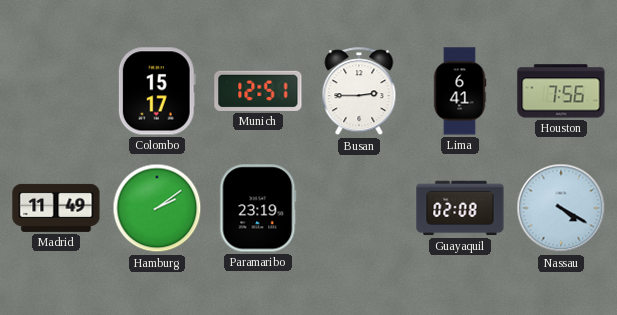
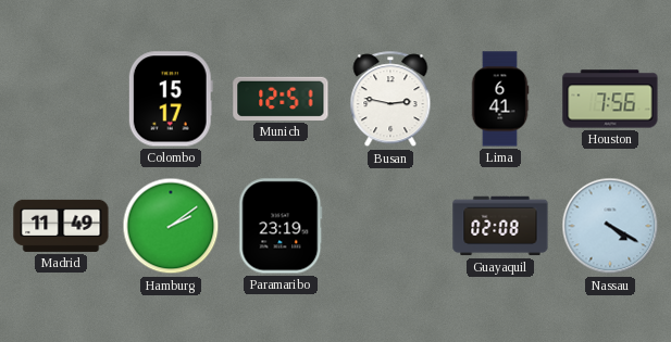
Busan: 2:45 -> 2:47 (390, 100)
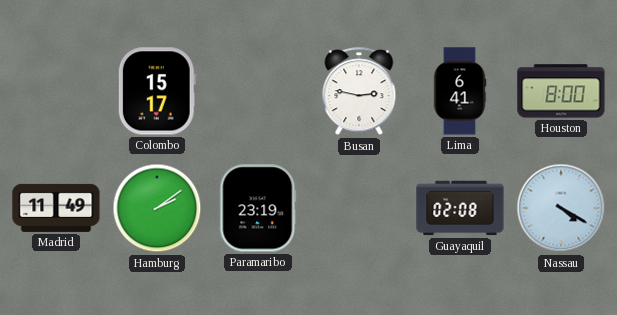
Munich: 12:51 -> none (281, 99)
Houston: 7:56 -> 8:00 (561, 91)
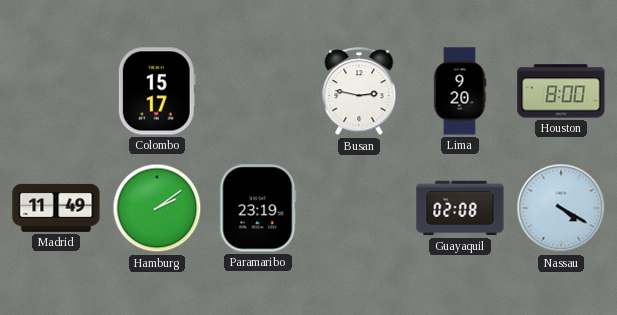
Lima: 6:41 -> 9:20 (460, 91)
